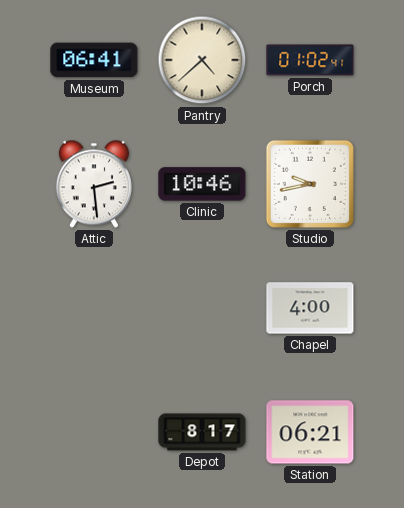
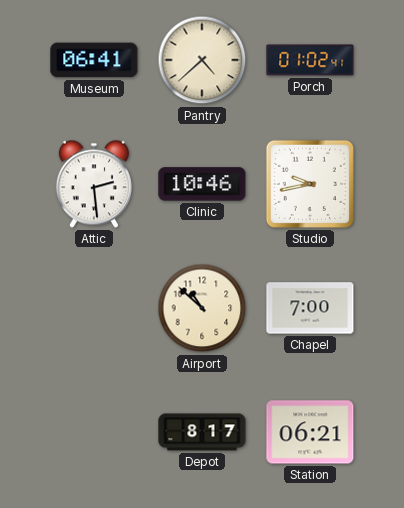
Airport: none -> 10:52 (202, 308)
Chapel: 4:00 -> 7:00 (310, 308)
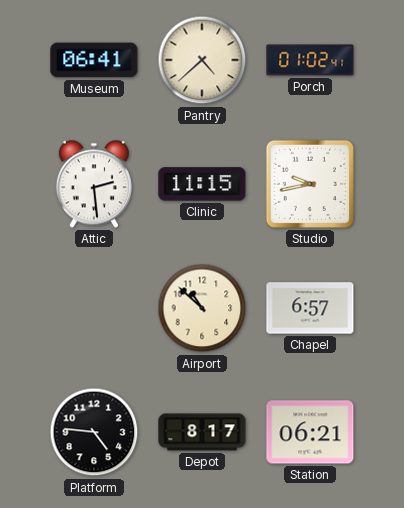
Clinic: 10:46 -> 11:15 (202, 184)
Chapel: 7:00 -> 6:57 (310, 308)
Platform: none -> 4:46 (94, 432)
